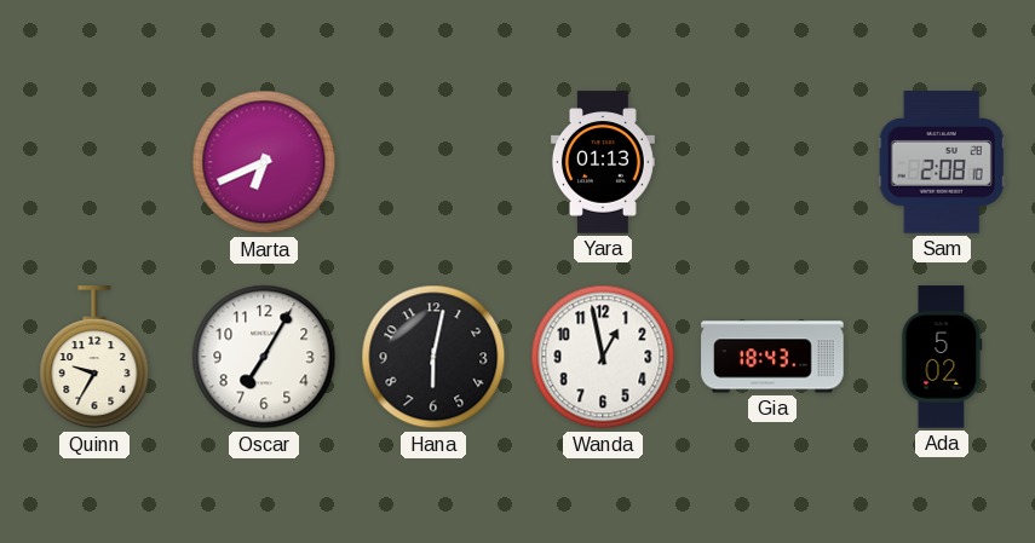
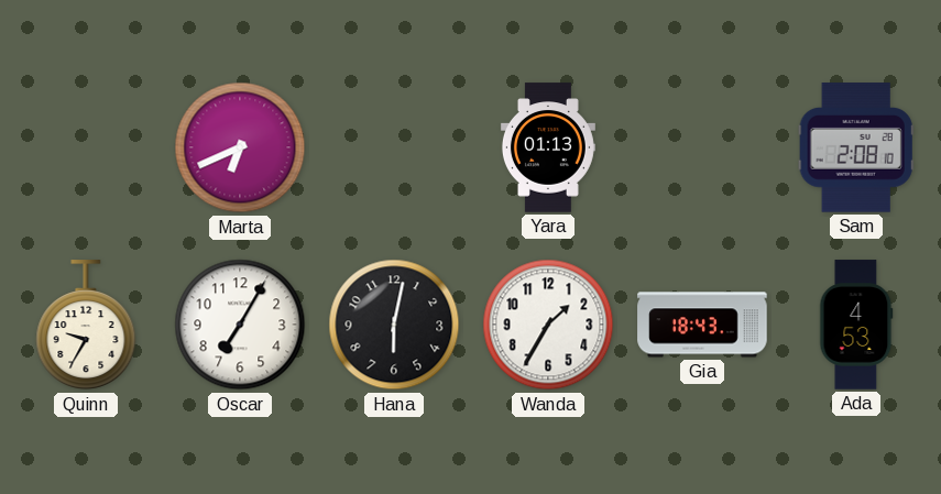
Wanda: 12:58 -> 1:35 (548, 325)
Ada: 5:02 -> 4:53 (856, 325)
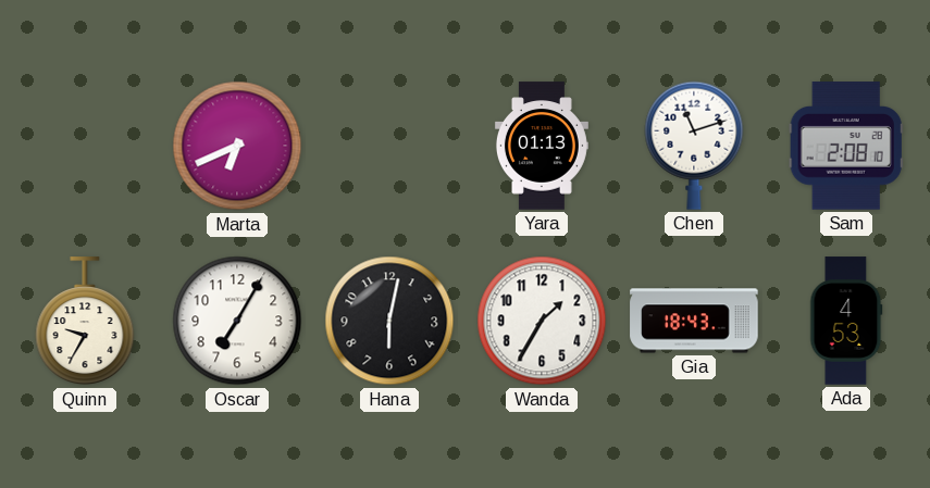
Chen: none -> 11:12 (694, 146)
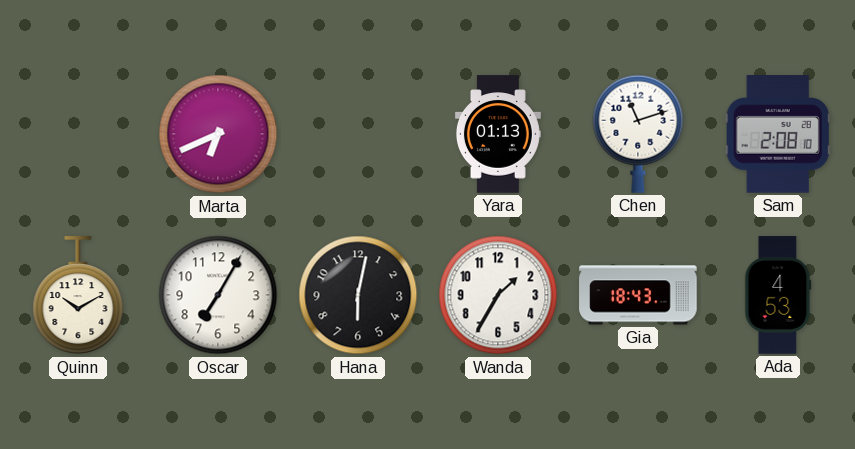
Quinn: 9:35 -> 10:10 (78, 296)
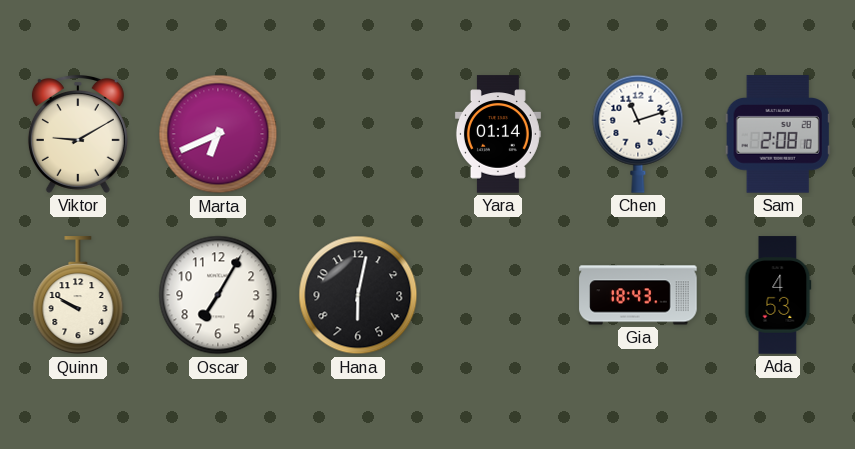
Viktor: none -> 9:10 (78, 135)
Yara: 01:13 -> 01:14 (498, 134)
Quinn: 10:10 -> 9:50 (78, 296)
Wanda: 1:35 -> none (498, 295)
